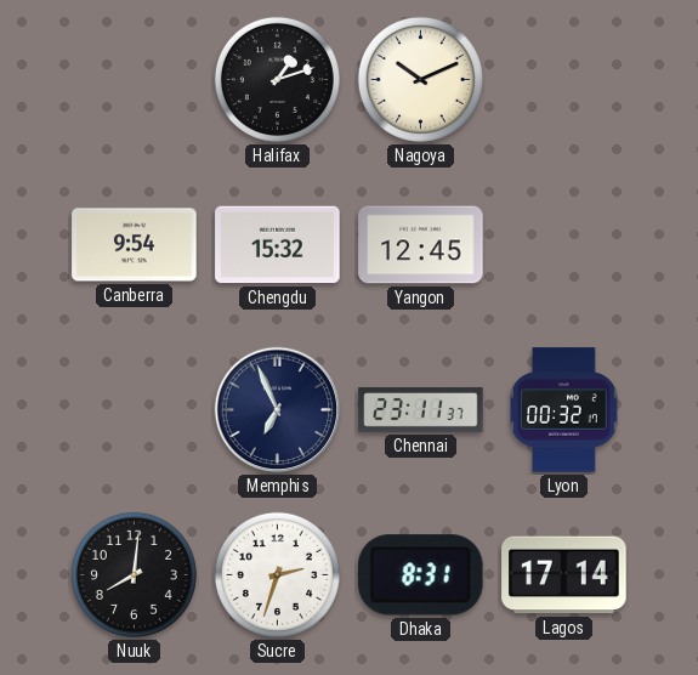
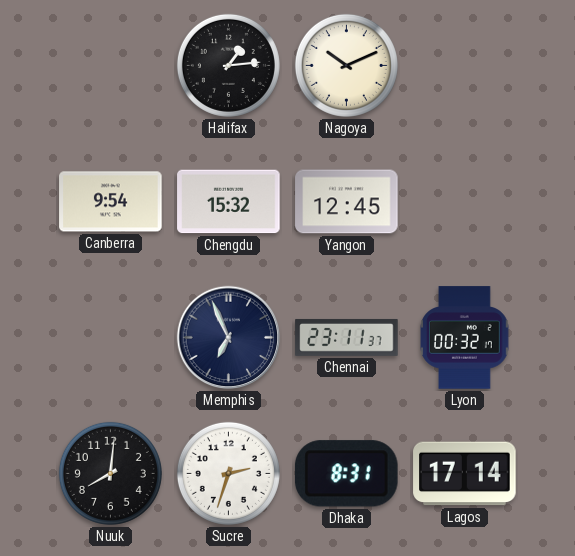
Halifax: 1:12 -> 1:14 (228, 65)
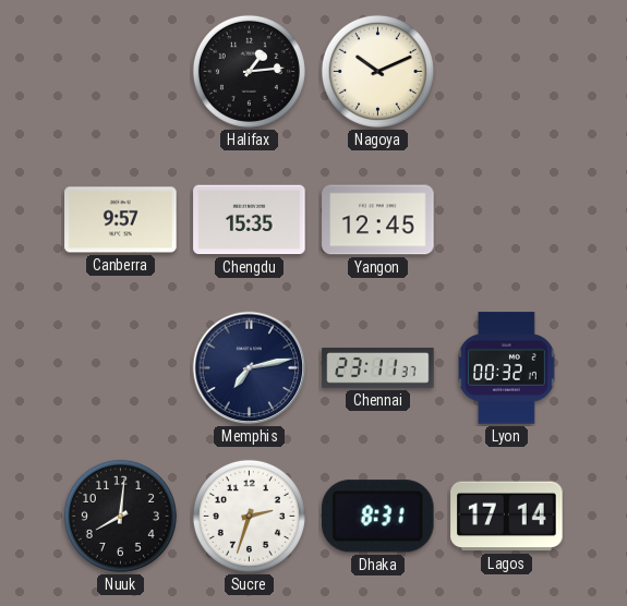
Canberra: 9:54 -> 9:57 (121, 220)
Chengdu: 15:32 -> 15:35 (250, 220)
Memphis: 6:56 -> 7:13 (250, 368)
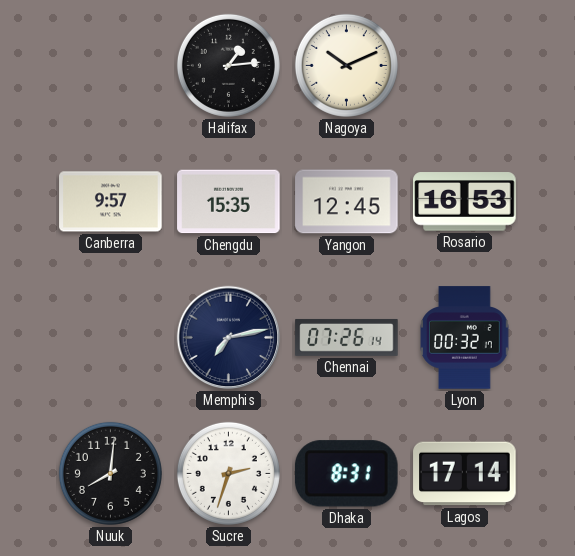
Rosario: none -> 16:53 (465, 202)
Chennai: 23:11 -> 07:26 (347, 337)
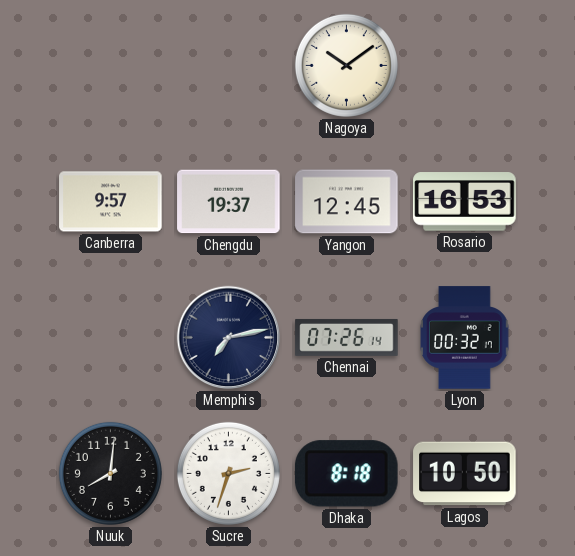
Halifax: 1:14 -> none (228, 65)
Nagoya: 10:11 -> 10:09 (346, 65)
Chengdu: 15:35 -> 19:37 (229, 202)
Dhaka: 8:31 -> 8:18 (347, 474)
Lagos: 17:14 -> 10:50 (465, 474)
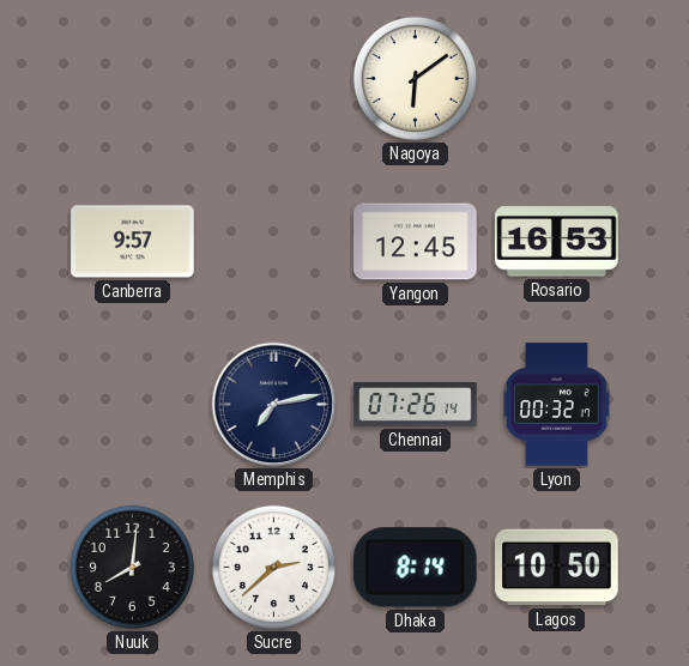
Nagoya: 10:09 -> 6:09 (415, 78)
Chengdu: 19:37 -> none (229, 202)
Sucre: 2:33 -> 2:38 (273, 567)
Dhaka: 8:18 -> 8:14 (416, 568)
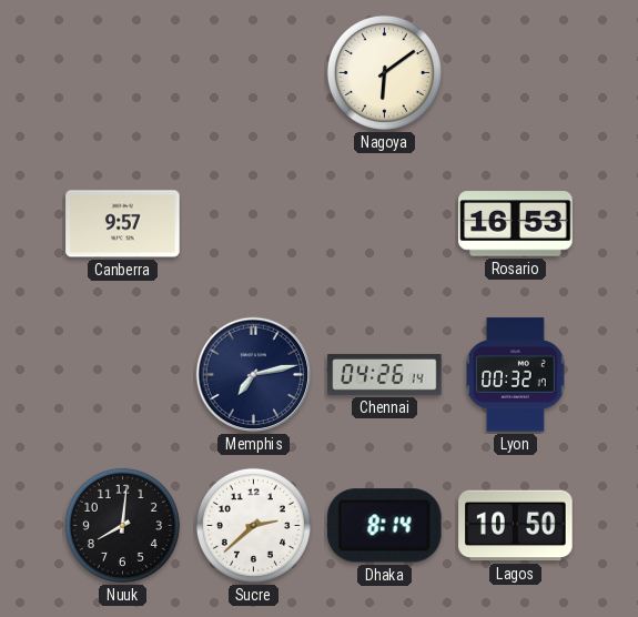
Yangon: 12:45 -> none (416, 242)
Chennai: 07:26 -> 04:26 (385, 374)
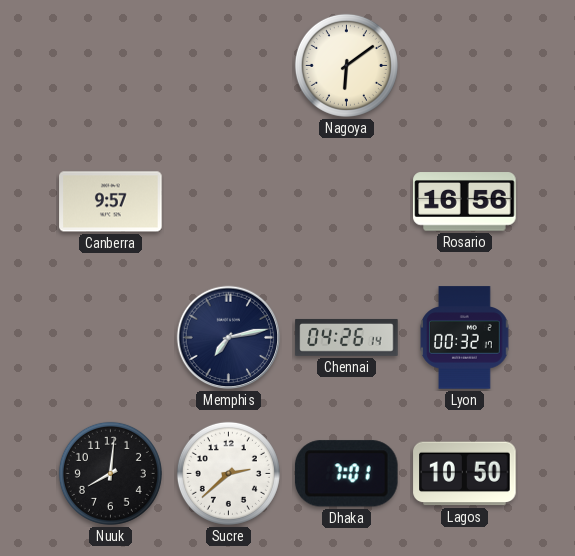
Rosario: 16:53 -> 16:56 (465, 202)
Dhaka: 8:14 -> 7:01 (347, 474)
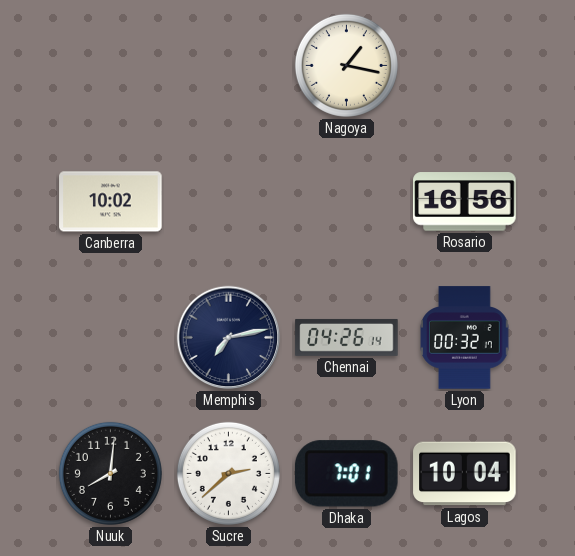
Nagoya: 6:09 -> 1:17 (346, 65)
Canberra: 9:57 -> 10:02 (111, 202)
Lagos: 10:50 -> 10:04 (465, 474)
